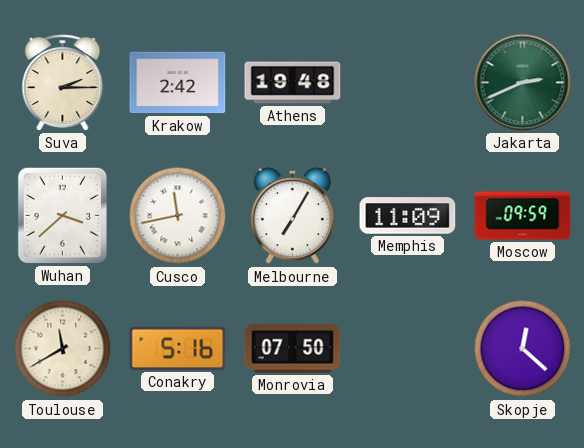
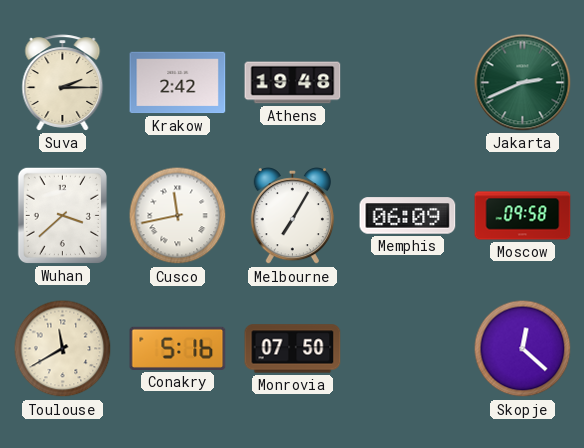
Memphis: 11:09 -> 06:09 (408, 216)
Moscow: 09:59 -> 09:58 (523, 216)
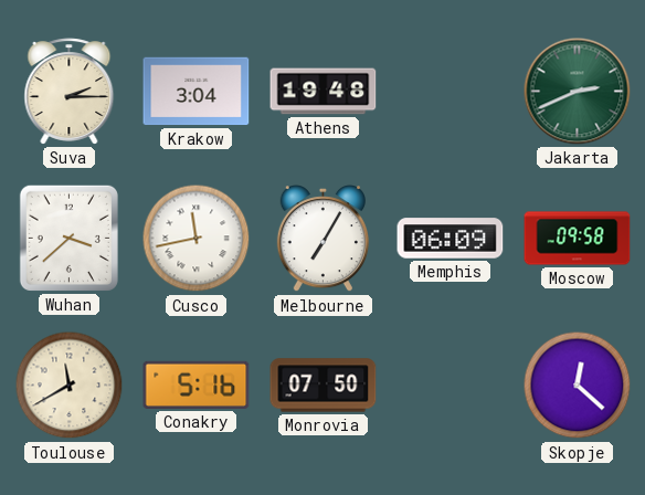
Krakow: 2:42 -> 3:04 (197, 92)
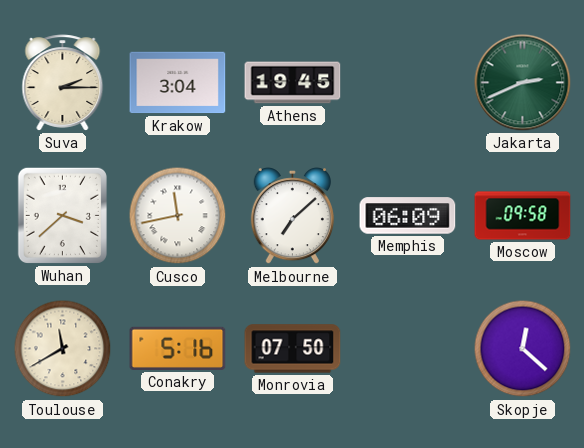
Athens: 19:48 -> 19:45 (293, 83)
Melbourne: 7:05 -> 7:08 (292, 217)
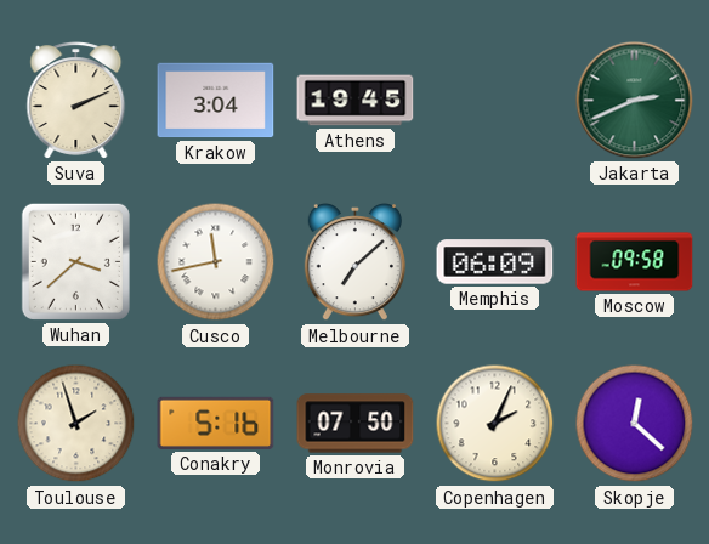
Suva: 2:15 -> 2:11 (76, 101)
Toulouse: 11:40 -> 1:57 (76, 424)
Copenhagen: none -> 2:04 (495, 424)
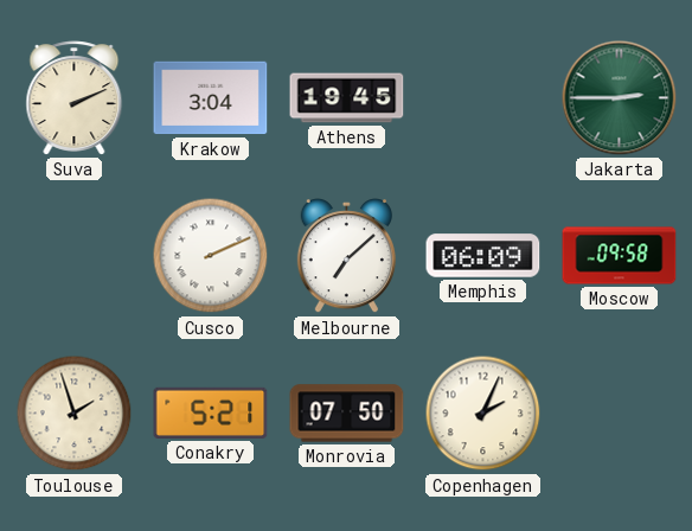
Jakarta: 2:41 -> 2:45 (620, 98)
Wuhan: 3:38 -> none (75, 261)
Cusco: 11:43 -> 2:11 (211, 256)
Conakry: 5:16 -> 5:21 (211, 412)
Skopje: 12:22 -> none (635, 424)
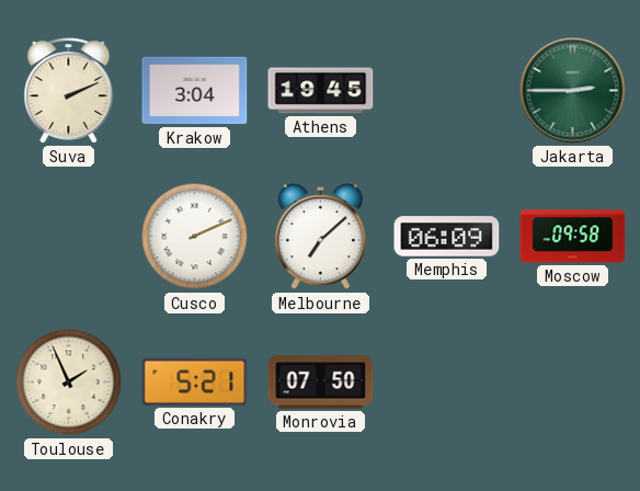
Toulouse: 1:57 -> 1:56 (69, 382)
Copenhagen: 2:04 -> none (483, 414)
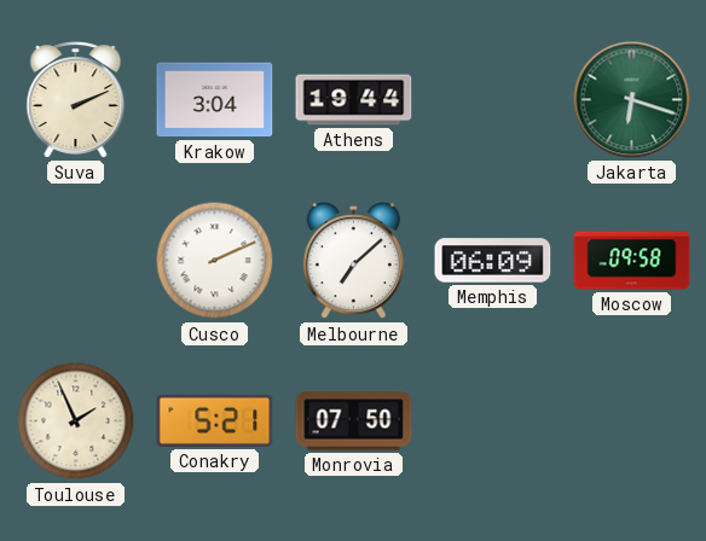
Athens: 19:45 -> 19:44 (354, 100)
Jakarta: 2:45 -> 6:18 (632, 100)
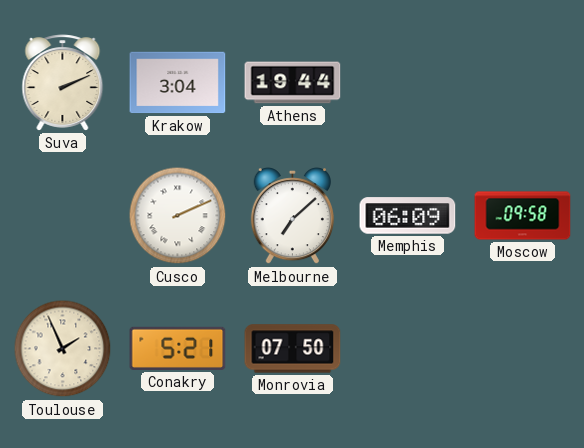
Jakarta: 6:18 -> none (632, 100)
